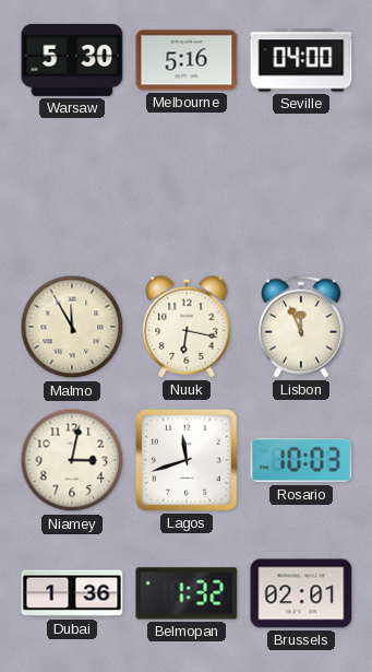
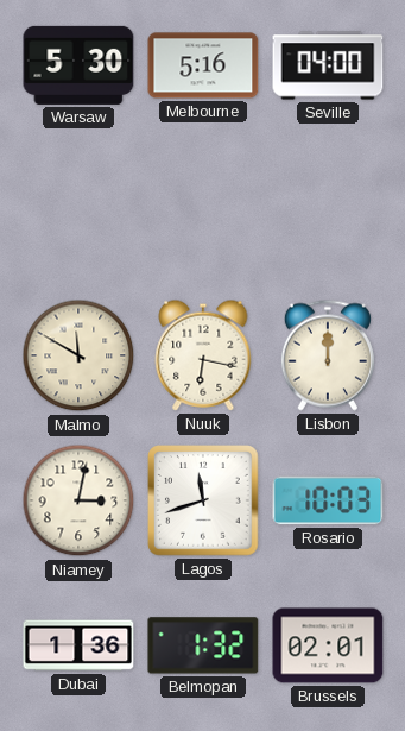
Malmo: 11:55 -> 11:50 (78, 355)
Lisbon: 11:56 -> 12:00 (328, 355)
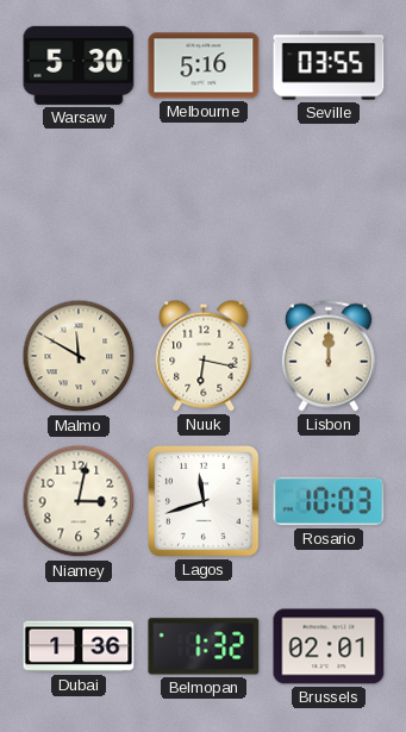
Seville: 04:00 -> 03:55 (329, 65)
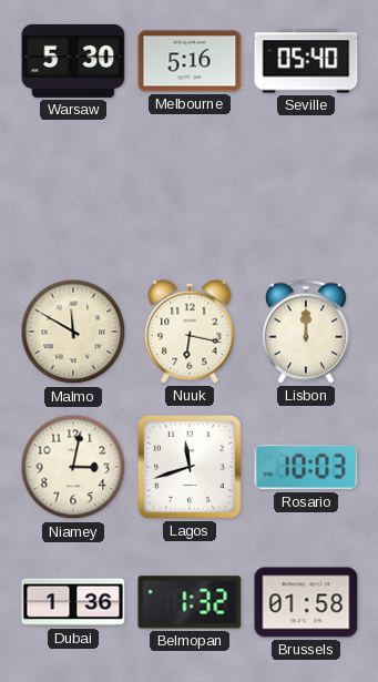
Seville: 03:55 -> 05:40 (306, 61)
Brussels: 02:01 -> 01:58 (306, 602)
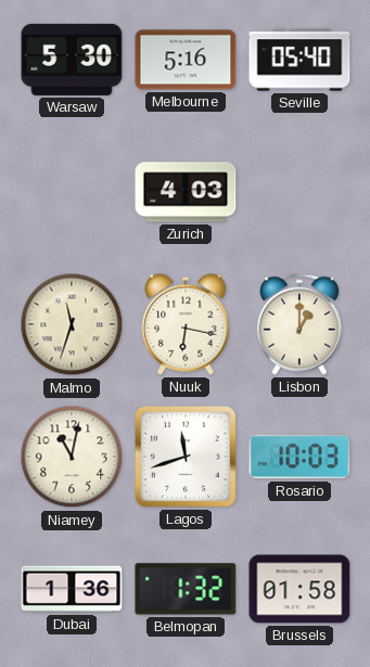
Zurich: none -> 4:03 (186, 192)
Malmo: 11:50 -> 11:33 (72, 324)
Lisbon: 12:00 -> 1:00 (299, 324)
Niamey: 3:02 -> 11:02 (72, 457)
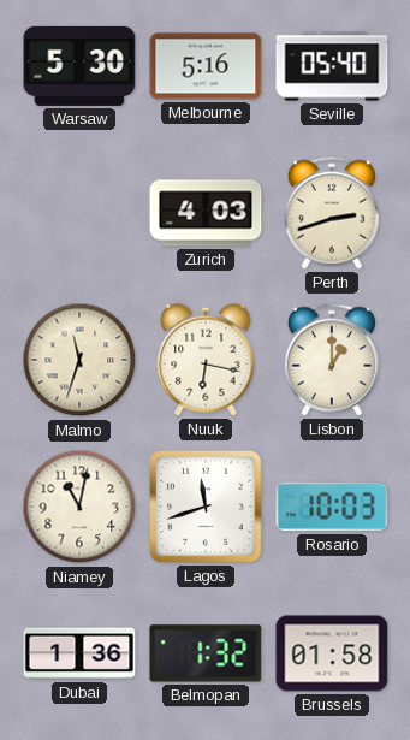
Perth: none -> 2:42 (332, 213)
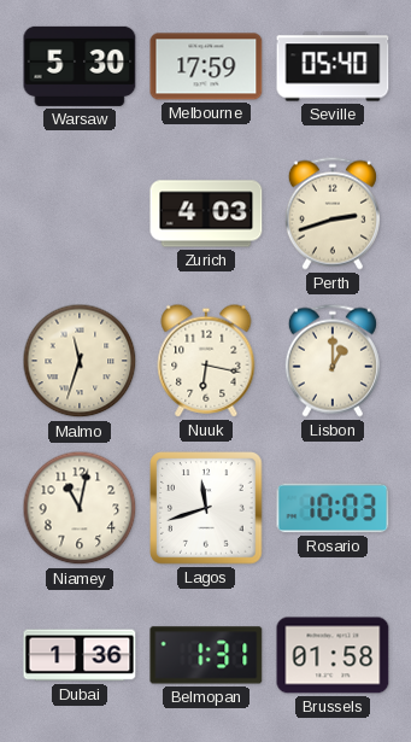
Melbourne: 5:16 -> 17:59 (206, 66)
Belmopan: 1:32 -> 1:31 (206, 655)
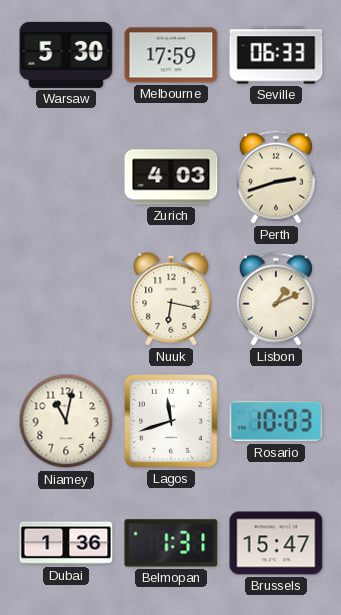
Seville: 05:40 -> 06:33 (276, 55)
Malmo: 11:33 -> none (80, 361)
Lisbon: 1:00 -> 1:11 (276, 299)
Brussels: 01:58 -> 15:47 (276, 543)
